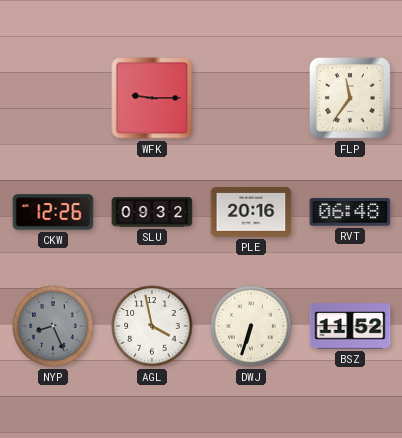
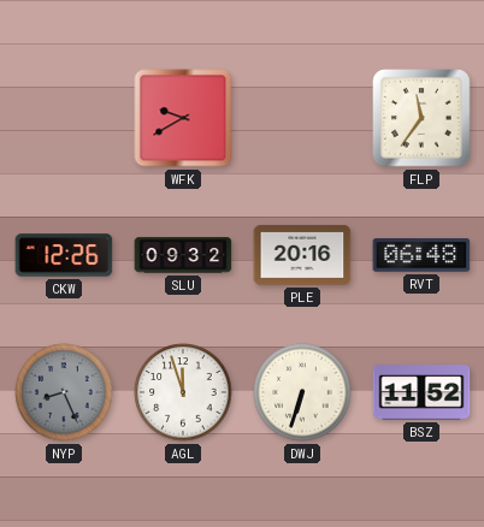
WFK: 9:15 -> 9:40 (183, 118)
AGL: 3:58 -> 11:57 (183, 392)
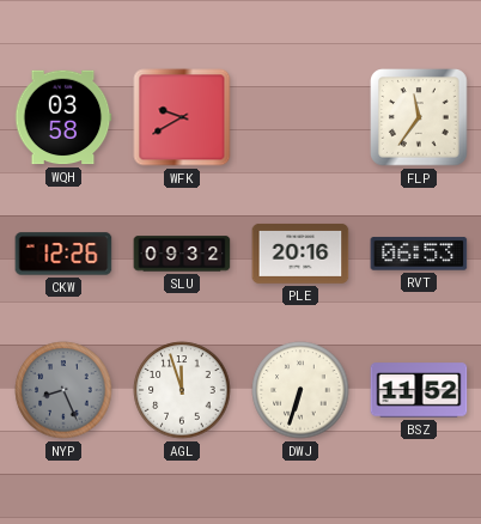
WQH: none -> 03:58 (63, 117)
RVT: 06:48 -> 06:53 (419, 254)
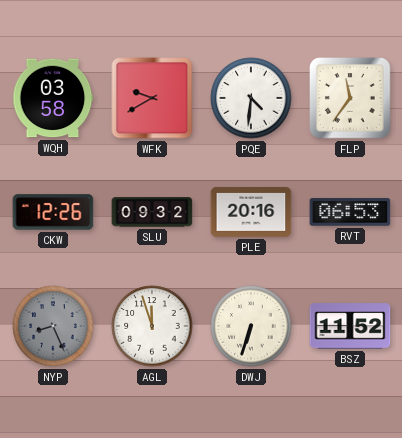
PQE: none -> 4:31 (251, 98)
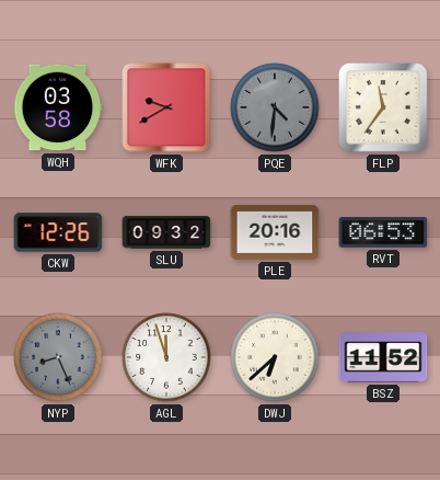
PQE dial: white -> grey (275, 107)
DWJ: 6:33 -> 6:38 (275, 357)
